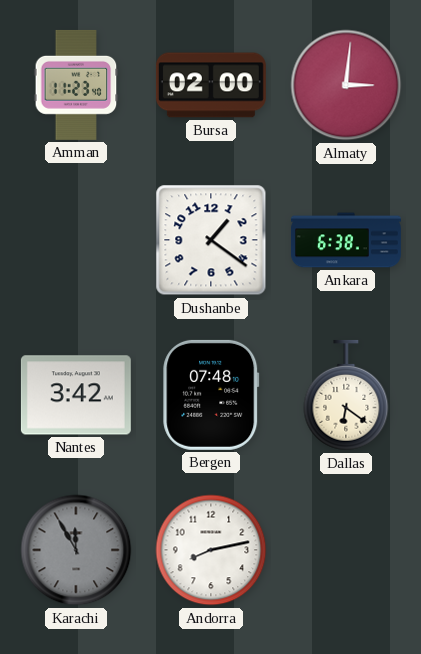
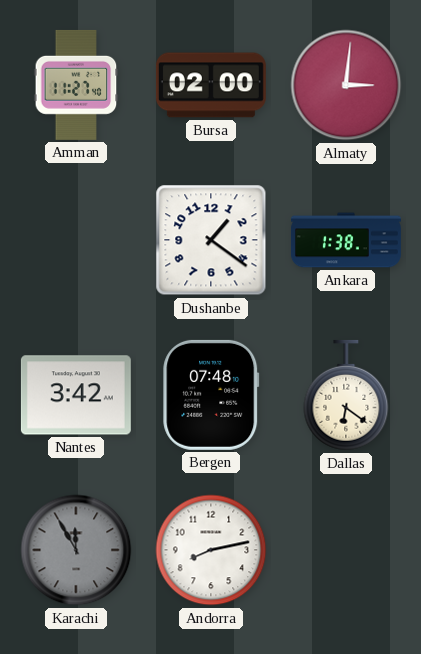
Amman: 11:23 -> 11:27 (76, 85)
Ankara: 6:38 -> 1:38 (346, 240)
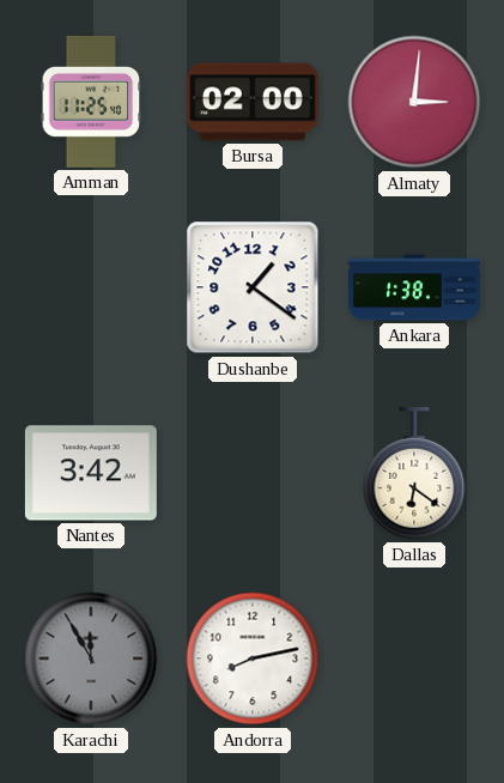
Amman: 11:27 -> 11:25 (91, 102)
Bergen: 07:48 -> none (211, 395)
